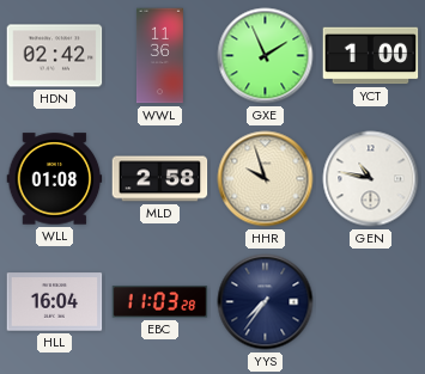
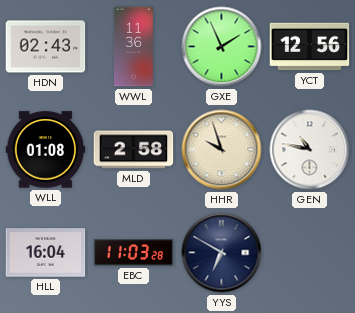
HDN: 02:42 -> 02:43 (46, 47)
YCT: 1:00 -> 12:56 (310, 47)
YYS: 7:36 -> 6:50 (222, 253)
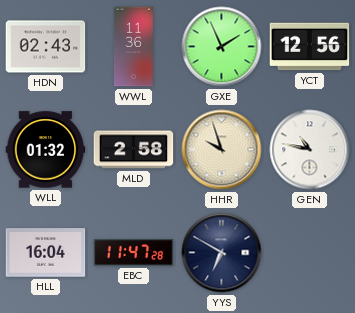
WLL: 01:08 -> 01:32 (46, 150)
EBC: 11:03 -> 11:47 (134, 253)
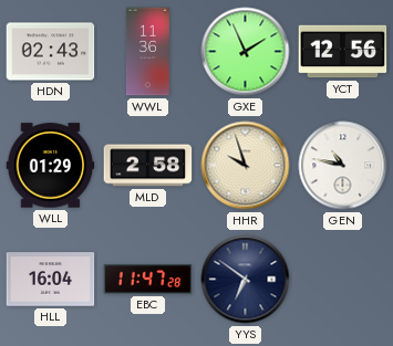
WLL: 01:32 -> 01:29 (51, 166)
YYS: 6:50 -> 6:51 (246, 280)
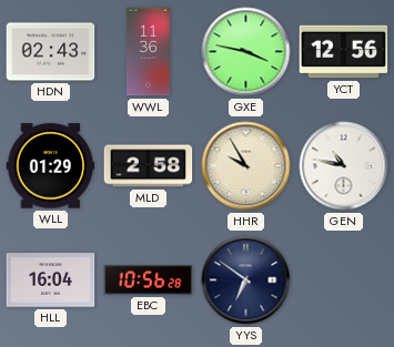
GXE: 1:56 -> 3:47 (246, 52)
HHR: 9:57 -> 9:55 (246, 166)
EBC: 11:47 -> 10:56 (149, 280)
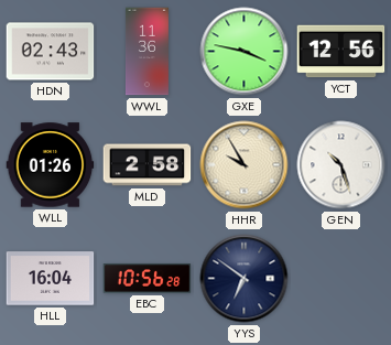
WLL: 01:29 -> 01:26 (51, 165)
GEN: 10:47 -> 10:27 (341, 165)
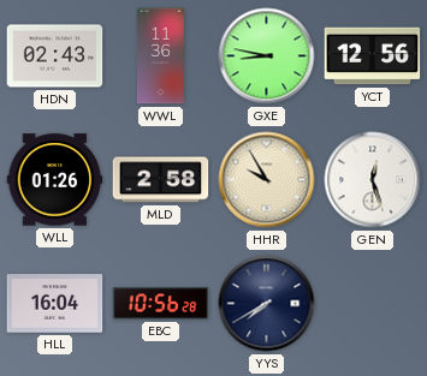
GXE: 3:47 -> 8:47 (267, 56)
GEN: 10:27 -> 12:27 (373, 180)
YYS: 6:51 -> 7:40 (267, 304)
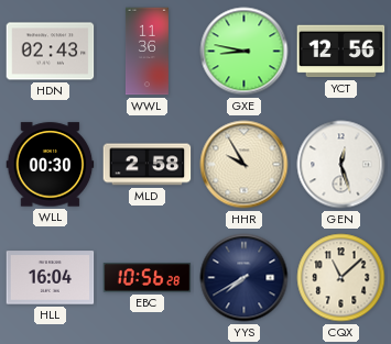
WLL: 01:26 -> 00:30 (51, 165)
CQX: none -> 11:08 (341, 278)
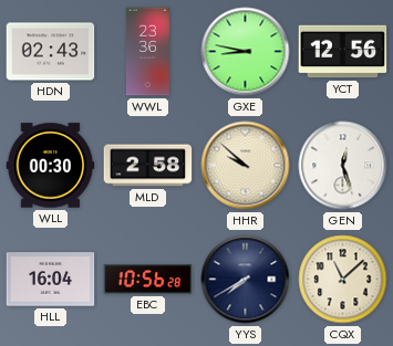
WWL: 11:36 -> 23:36 (147, 52)
HHR: 9:55 -> 9:52 (246, 166)
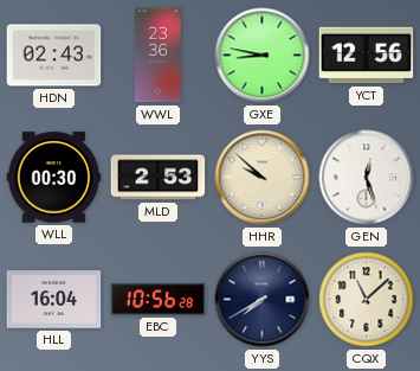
MLD: 2:58 -> 2:53 (159, 178)
